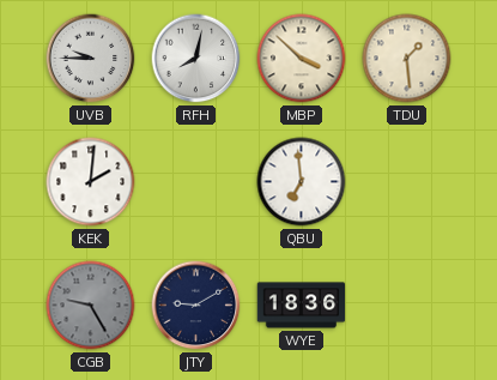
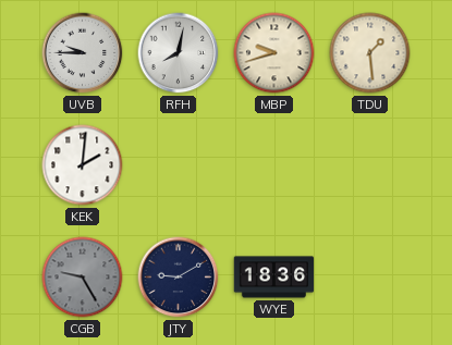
MBP: 3:52 -> 9:42 (274, 53)
QBU: 6:59 -> none (302, 182)
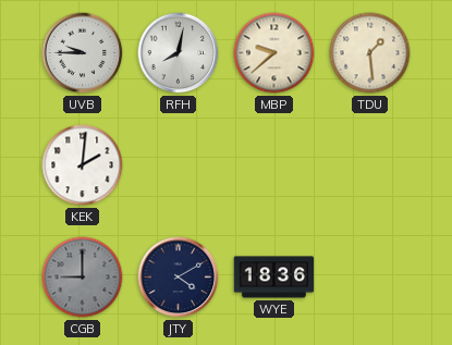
MBP: 9:42 -> 9:38 (274, 53)
CGB: 9:25 -> 9:00 (83, 278)
JTY: 9:10 -> 4:10 (179, 278)
